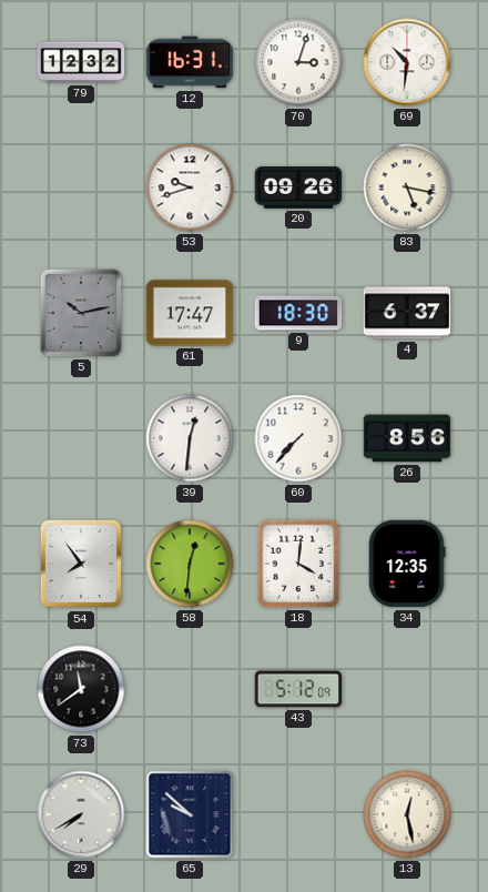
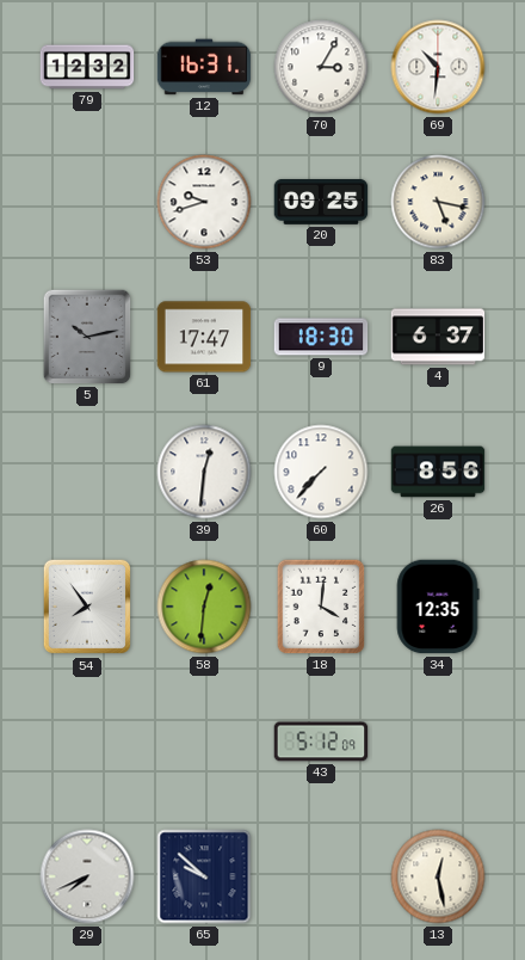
70: 3:03 -> 3:05 (321, 67)
20: 09:26 -> 09:25 (321, 203)
73: 11:39 -> none (81, 689)
29: 7:40 -> 7:41 (87, 876)
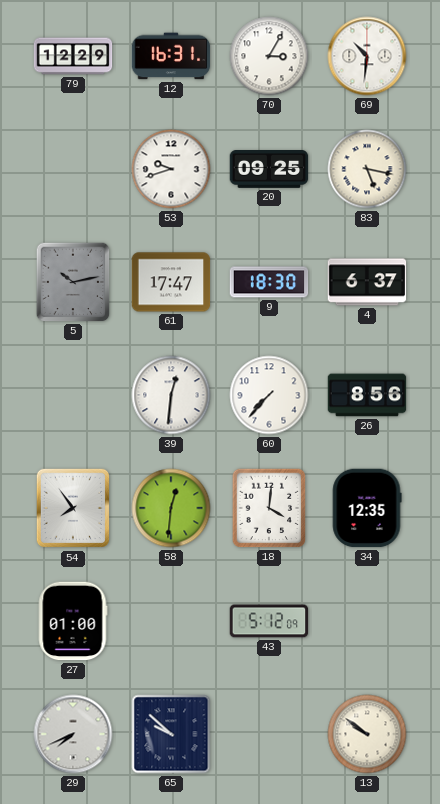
79: 12:32 -> 12:29 (73, 56)
27: none -> 01:00 (73, 621)
13: 12:28 -> 9:51 (367, 734)
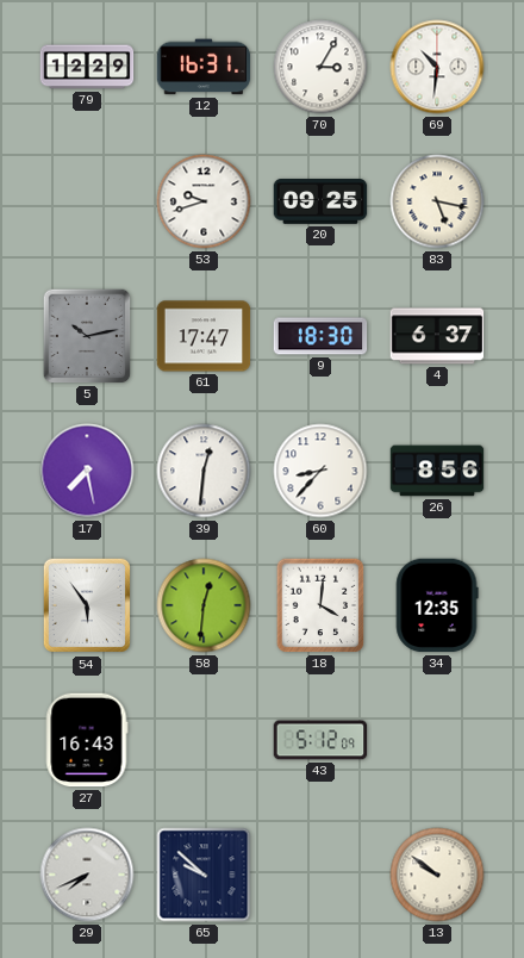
17: none -> 7:28 (87, 471)
60: 7:37 -> 8:37 (320, 471)
54: 7:54 -> 5:54 (86, 605)
27: 01:00 -> 16:43 (87, 740)
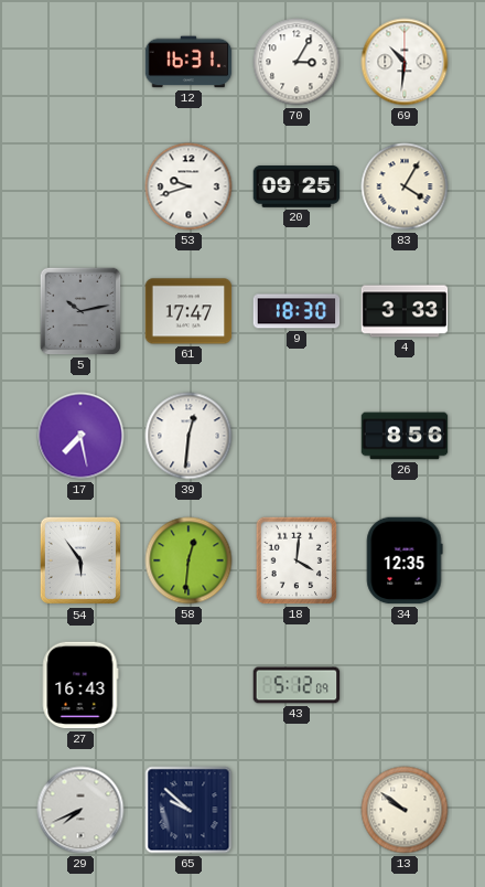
79: 12:29 -> none (87, 67)
83: 5:17 -> 4:05 (405, 186)
4: 6:37 -> 3:33 (405, 311)
60: 8:37 -> none (320, 471)
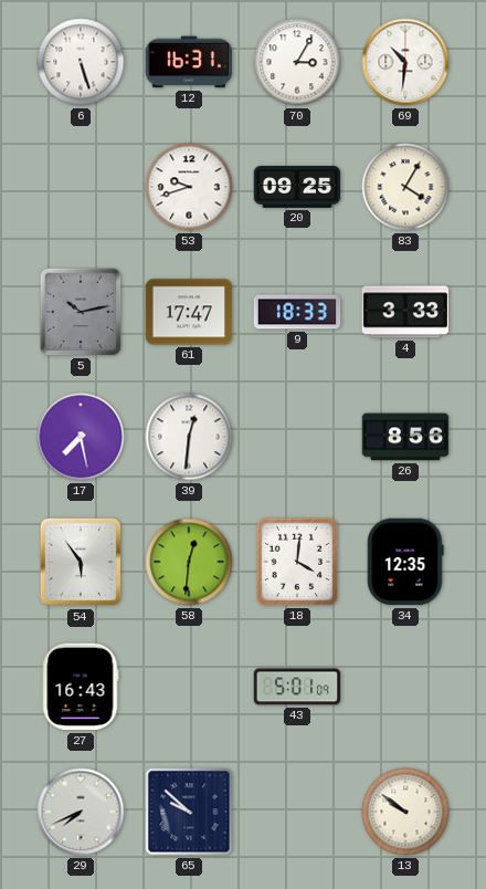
6: none -> 5:27 (81, 62)
9: 18:30 -> 18:33 (297, 312)
43: 5:12 -> 5:01 (297, 687)
